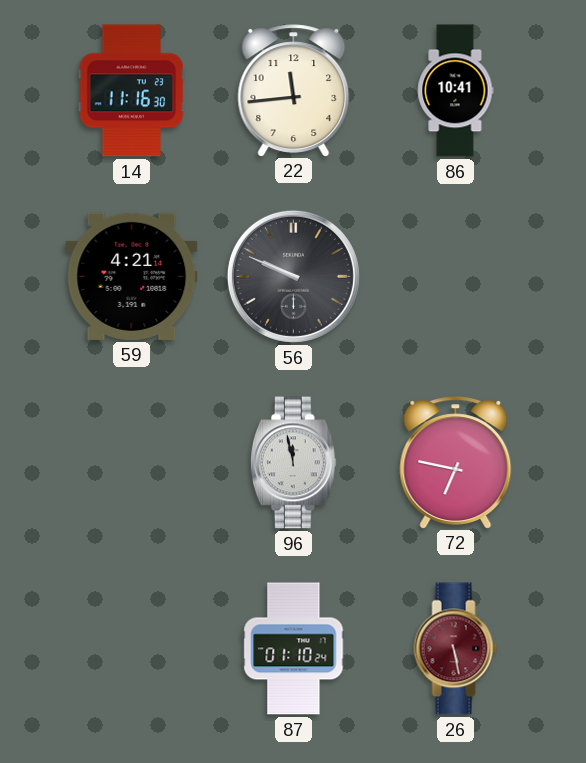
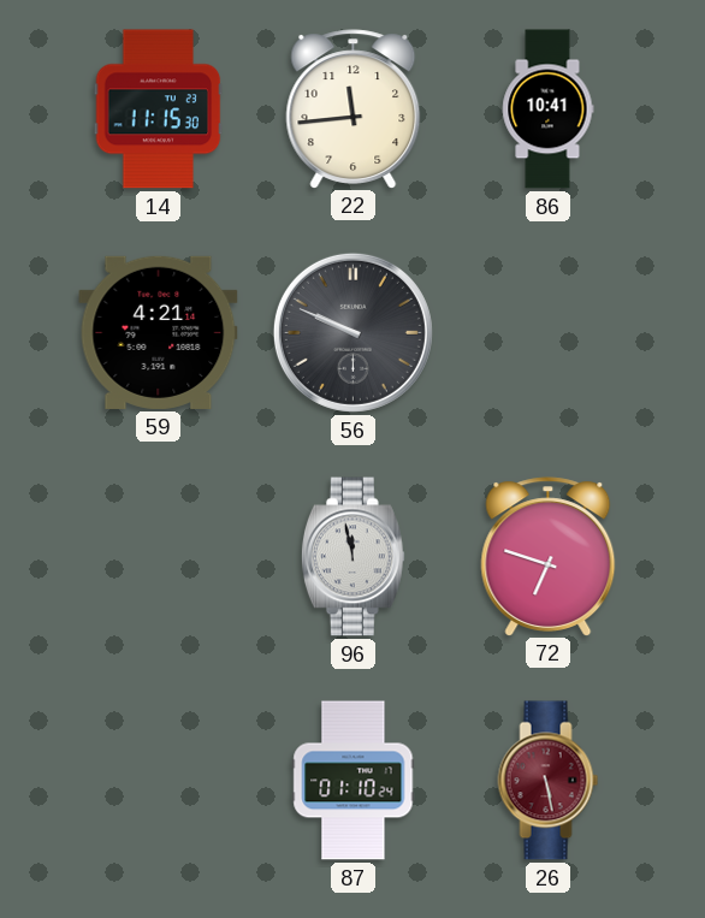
14: 11:16 -> 11:15 (159, 109)
72: 6:47 -> 6:48 (549, 556)
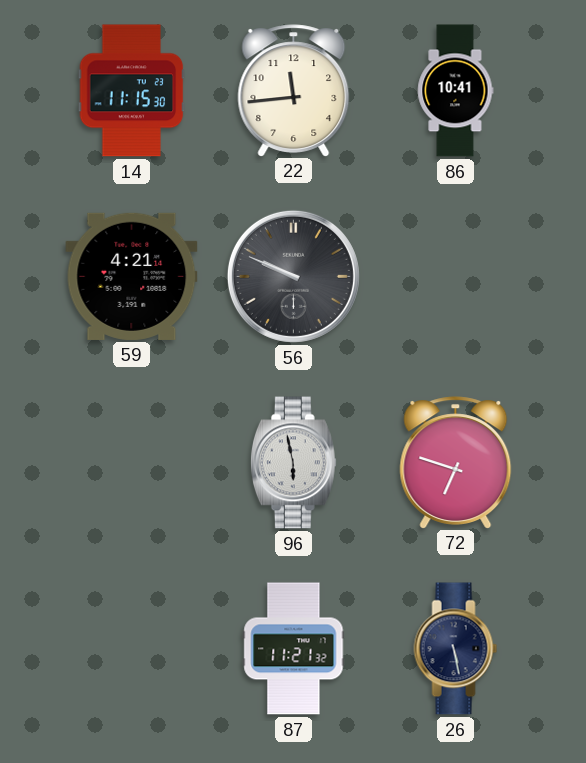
96: 11:58 -> 5:58 (293, 463)
87: 01:10 -> 11:21 (294, 649)
26 dial: burgundy -> navy (456, 649)
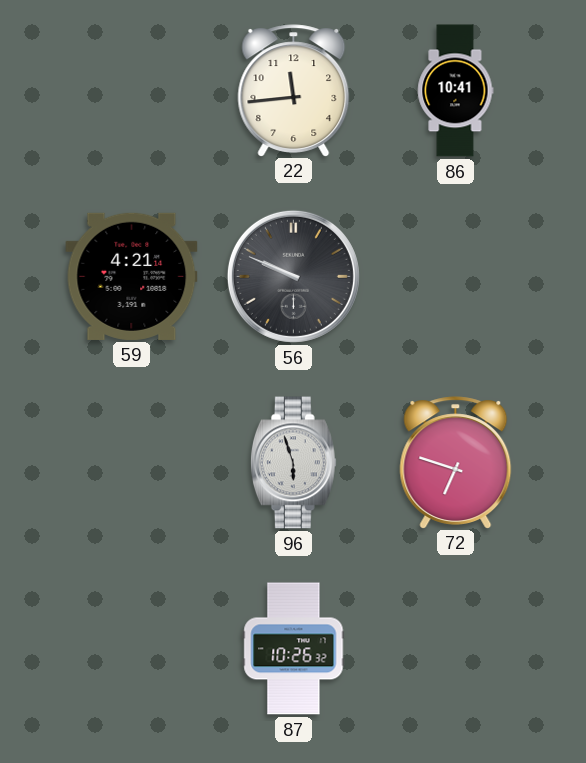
14: 11:15 -> none (132, 91)
96: 5:58 -> 5:57 (293, 463)
87: 11:21 -> 10:26 (294, 649)
26: 5:28 -> none (456, 649)
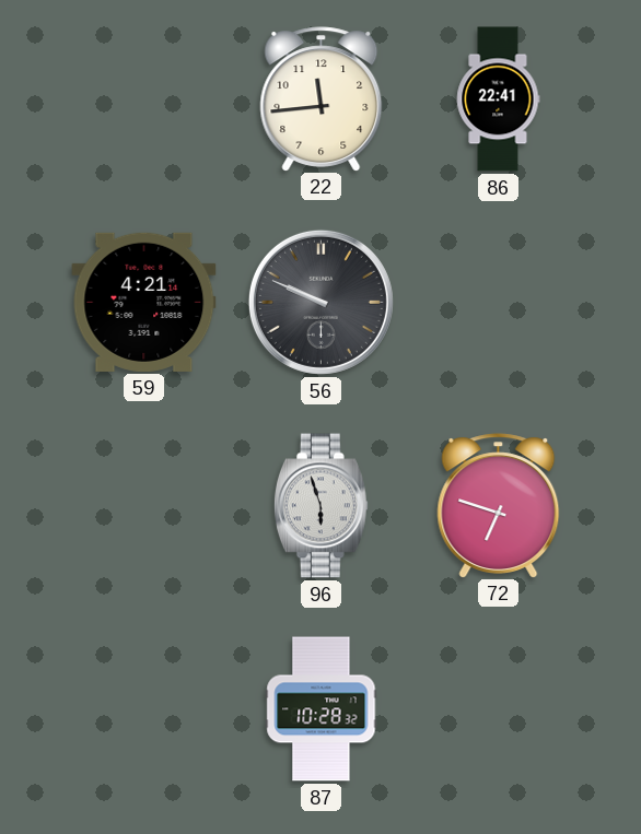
86: 10:41 -> 22:41 (498, 99)
87: 10:26 -> 10:28 (322, 709)
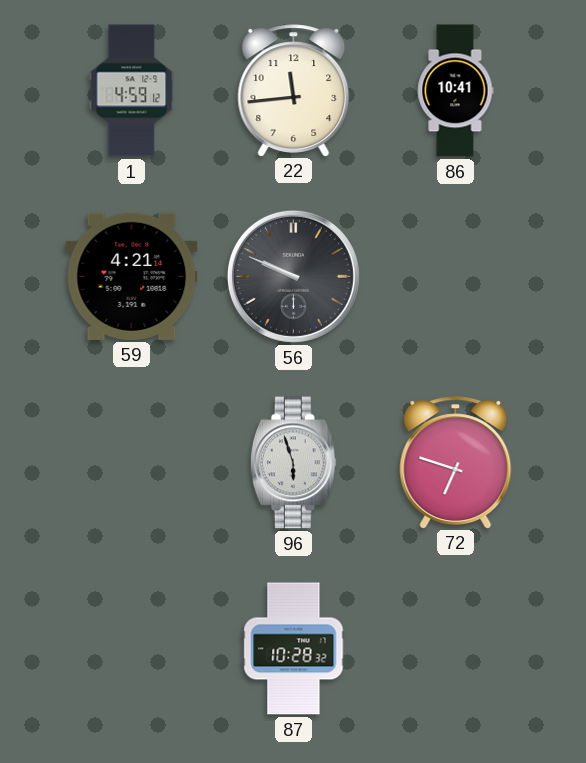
1: none -> 4:59 (132, 91)
86: 22:41 -> 10:41 (455, 91)
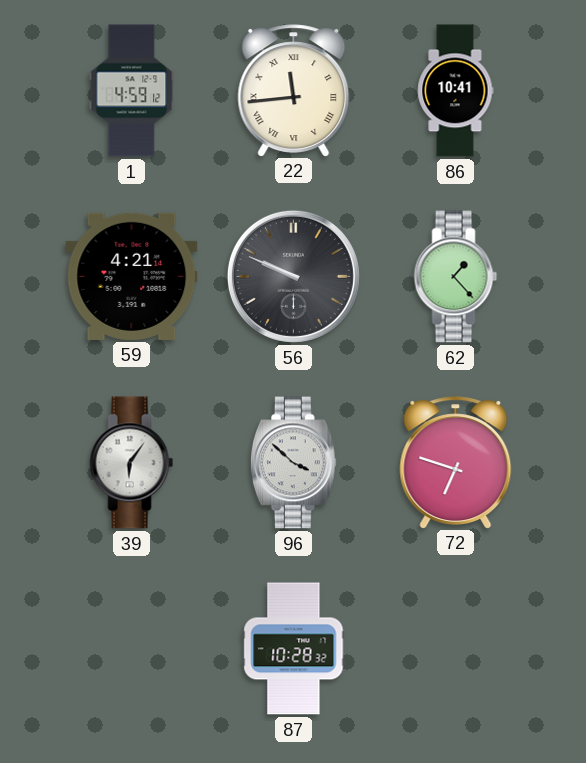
22 numerals: Arabic -> Roman (294, 90)
62: none -> 1:23 (456, 277)
39: none -> 6:06 (132, 463)
96: 5:57 -> 3:52 (293, 463)
